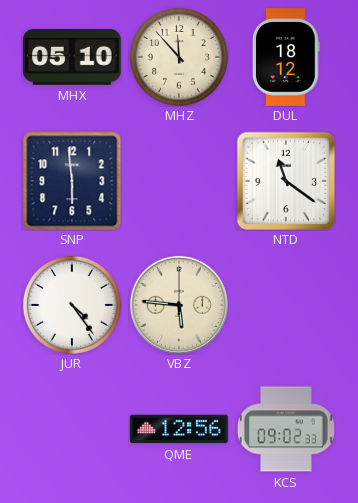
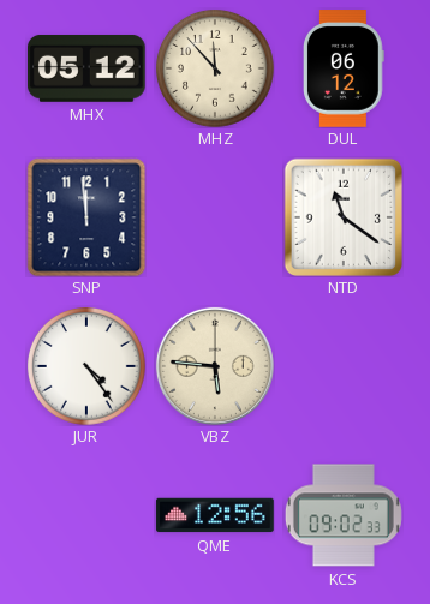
MHX: 05:10 -> 05:12 (88, 68)
DUL: 18:12 -> 06:12 (344, 68)
SNP: 5:59 -> 11:59 (86, 217)
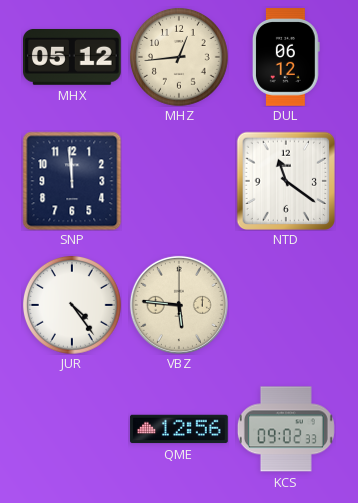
MHZ: 11:53 -> 12:44 (179, 57)
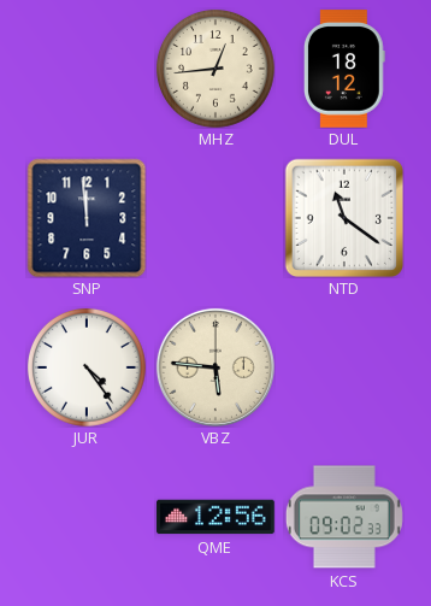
MHX: 05:12 -> none (73, 57)
DUL: 06:12 -> 18:12 (344, 69)
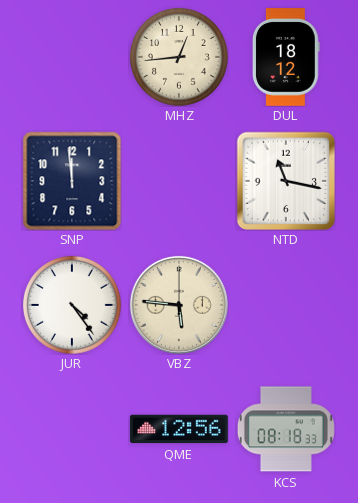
NTD: 11:21 -> 11:17 (286, 181)
KCS: 09:02 -> 08:18 (286, 429)
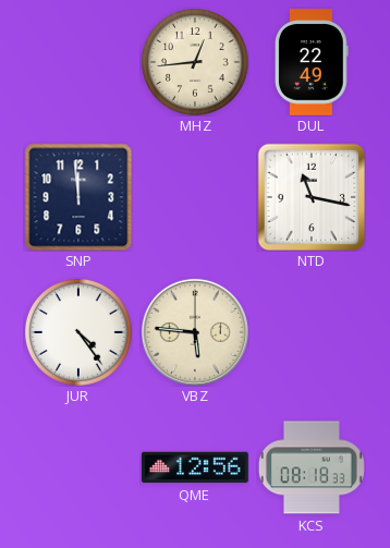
DUL: 18:12 -> 22:49 (312, 62)
